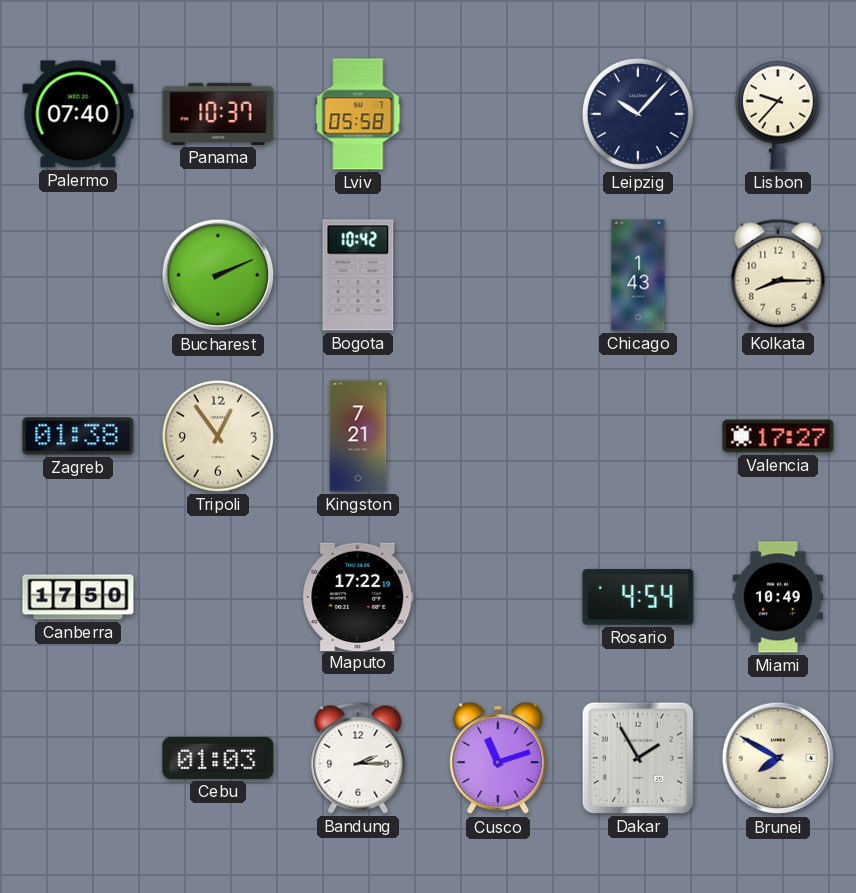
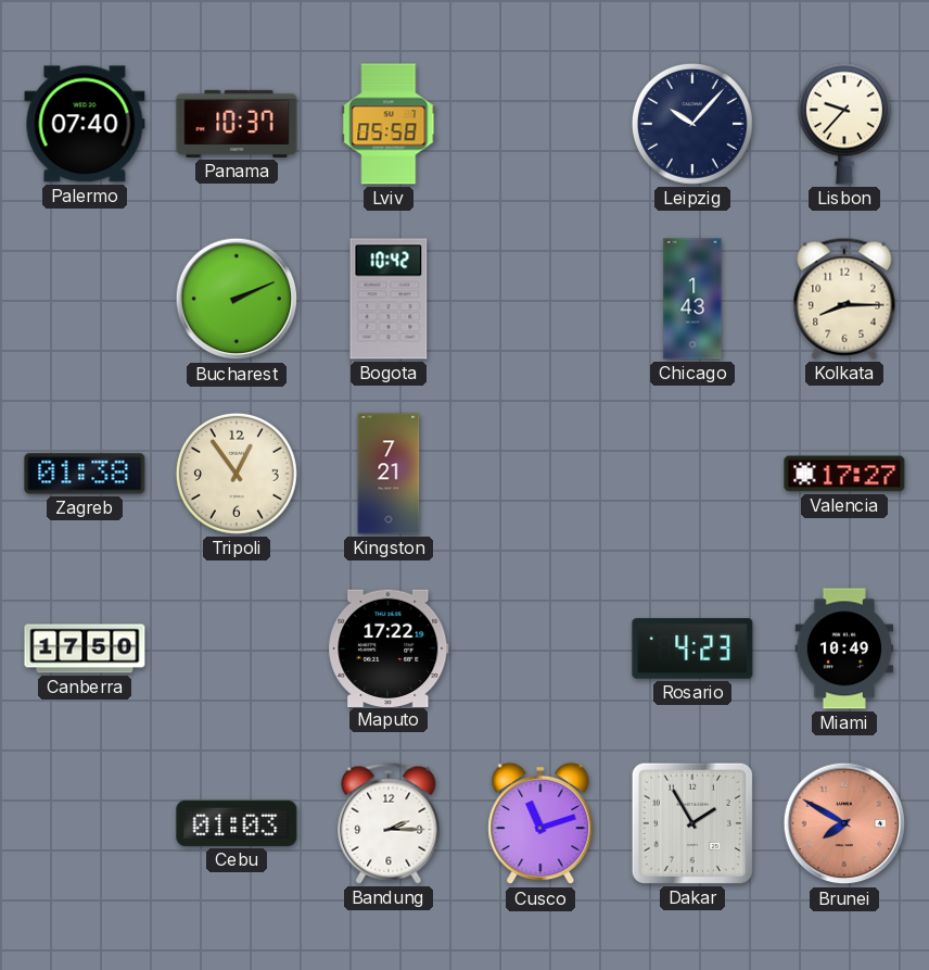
Rosario: 4:54 -> 4:23 (692, 648)
Brunei dial: cream -> salmon (844, 823)
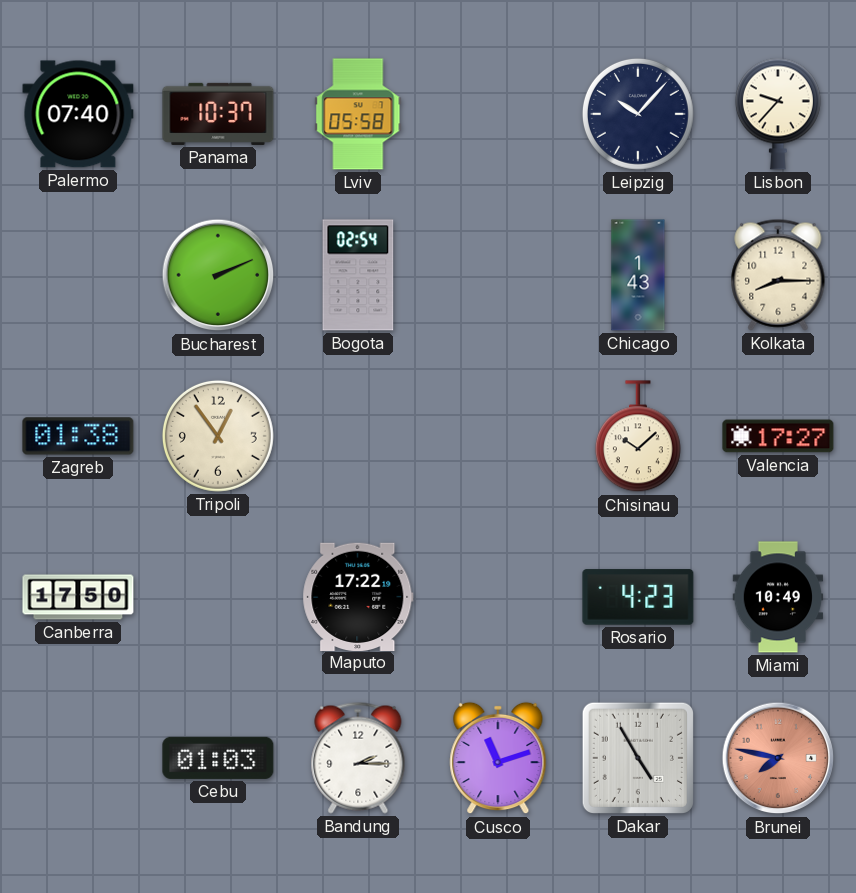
Bogota: 10:42 -> 02:54 (358, 275)
Kingston: 7:21 -> none (389, 474)
Chisinau: none -> 10:08 (638, 437)
Dakar: 1:55 -> 4:55 (638, 758)
Brunei: 7:50 -> 7:47 (778, 758)
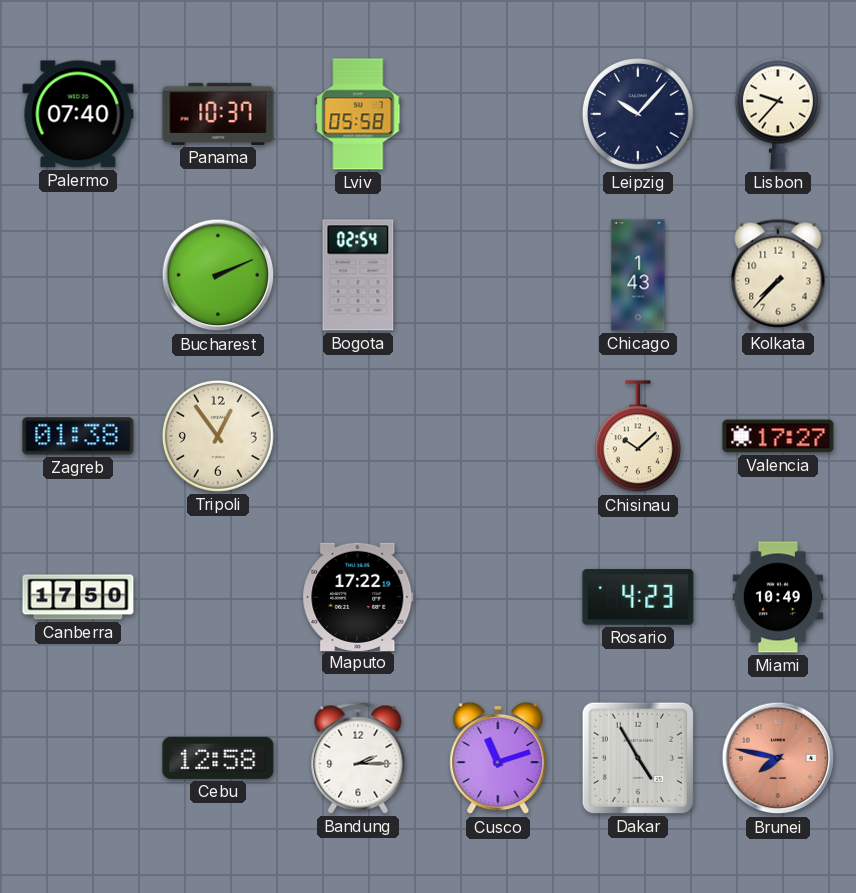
Kolkata: 8:15 -> 7:37 (778, 275)
Cebu: 01:03 -> 12:58 (218, 758)
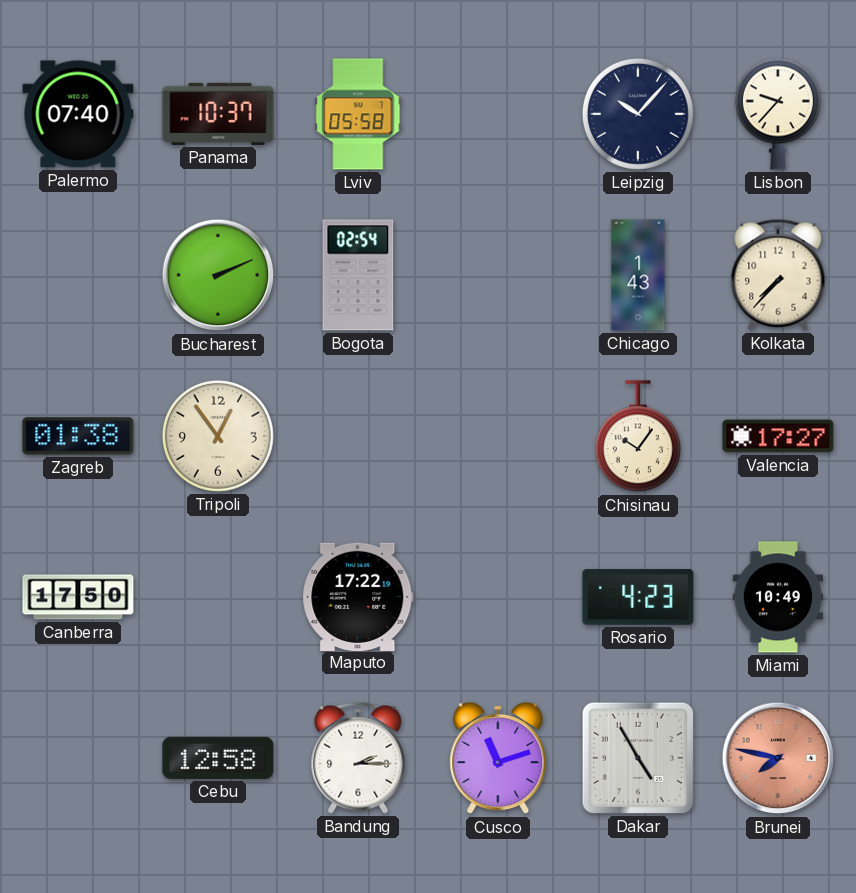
Chisinau: 10:08 -> 10:06 (638, 437)
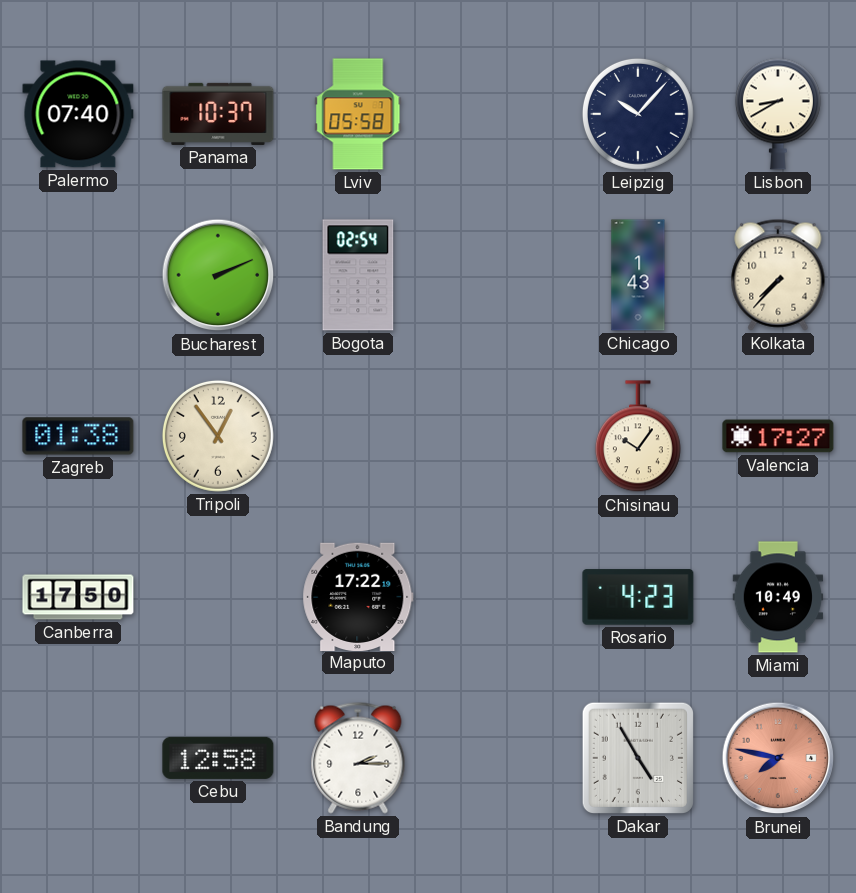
Lisbon: 9:37 -> 8:40 (778, 114)
Cusco: 11:12 -> none (498, 758)
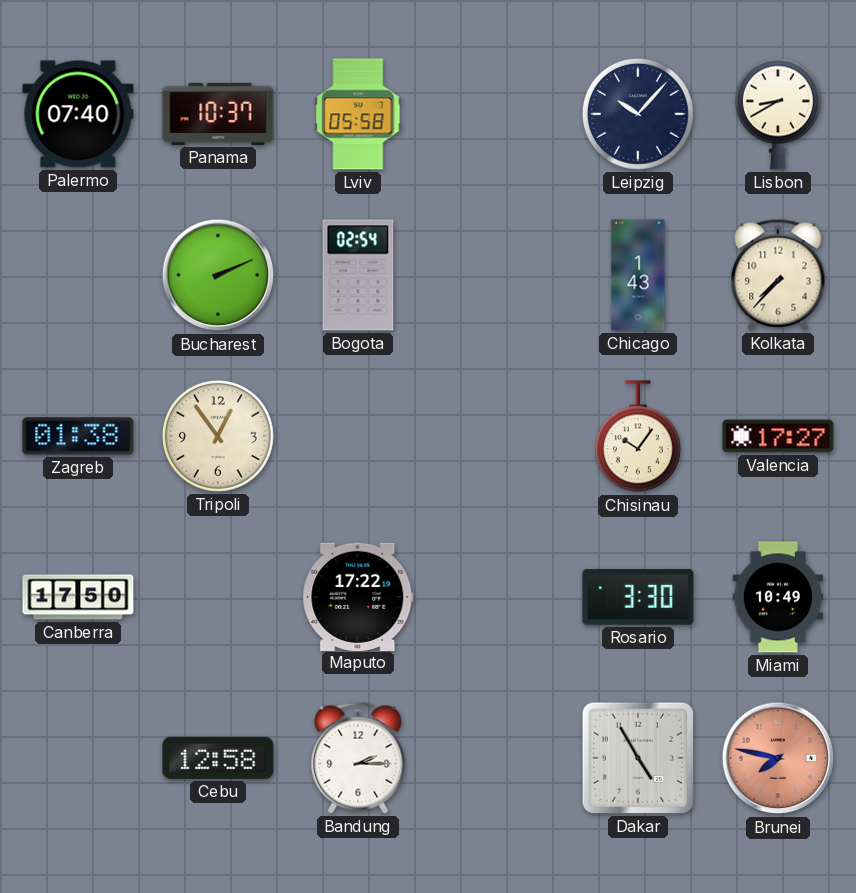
Rosario: 4:23 -> 3:30 (638, 597)
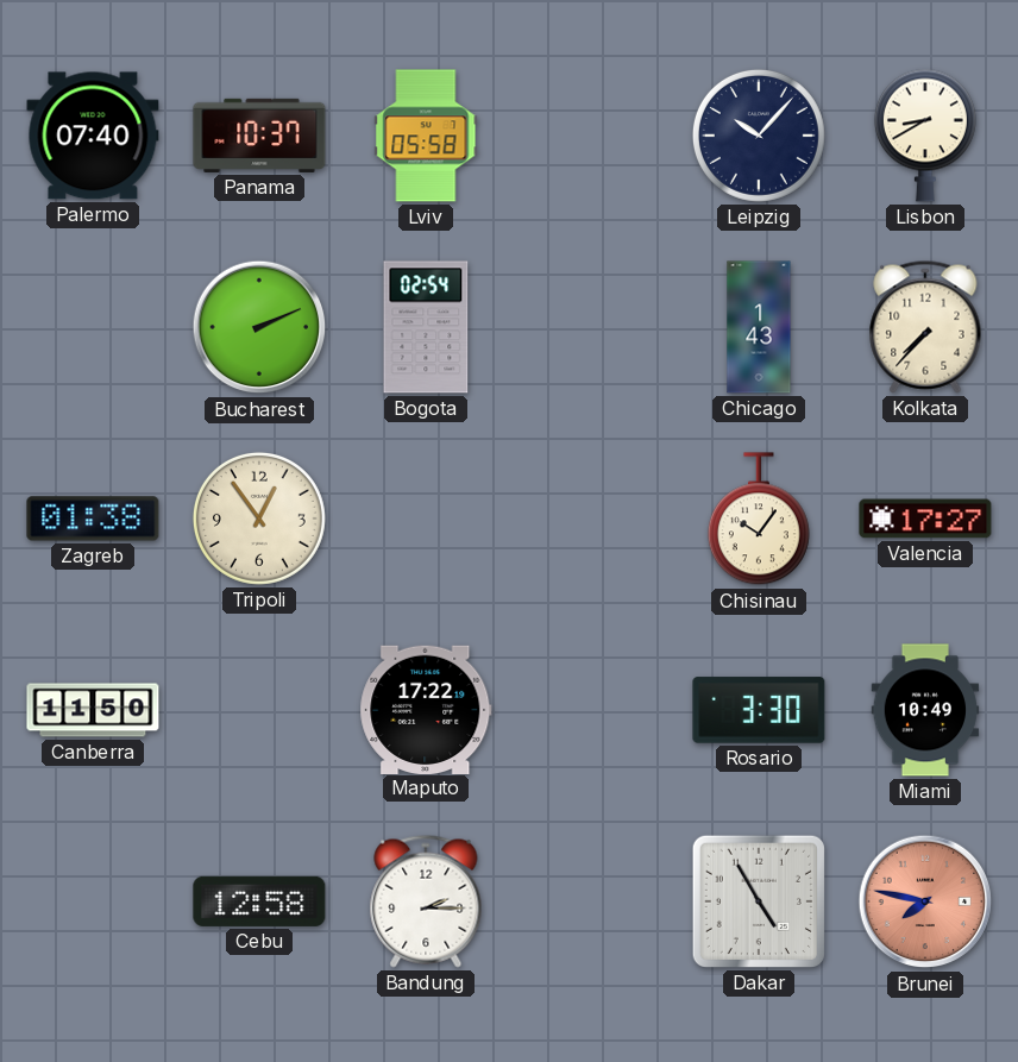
Canberra: 17:50 -> 11:50 (93, 710)
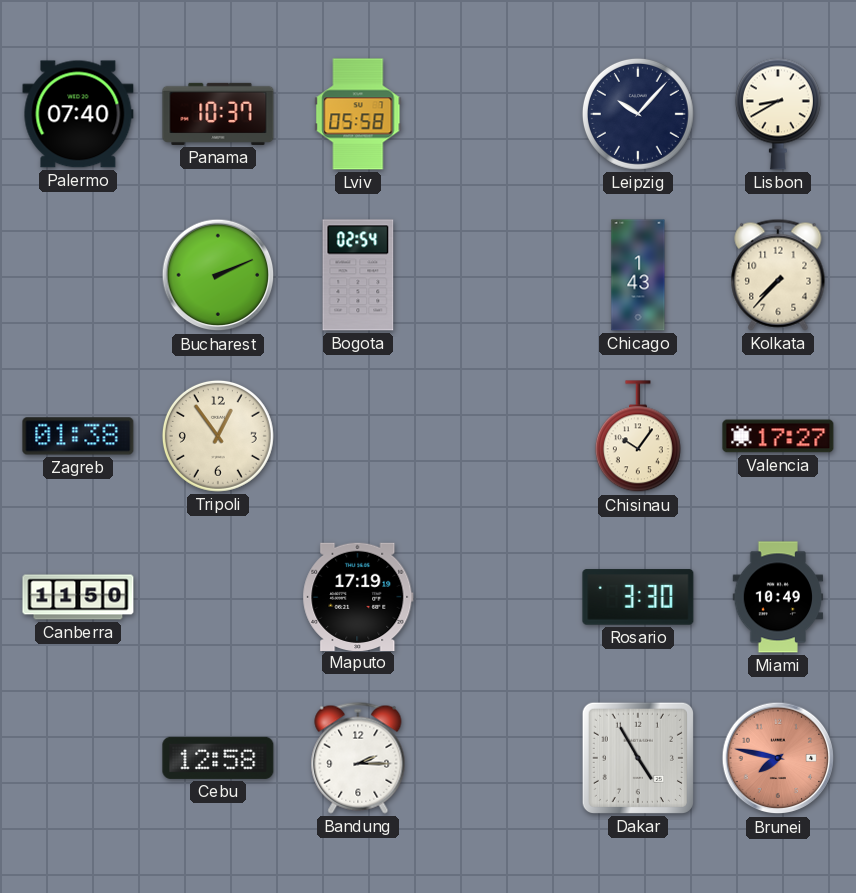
Maputo: 17:22 -> 17:19 (358, 596)
